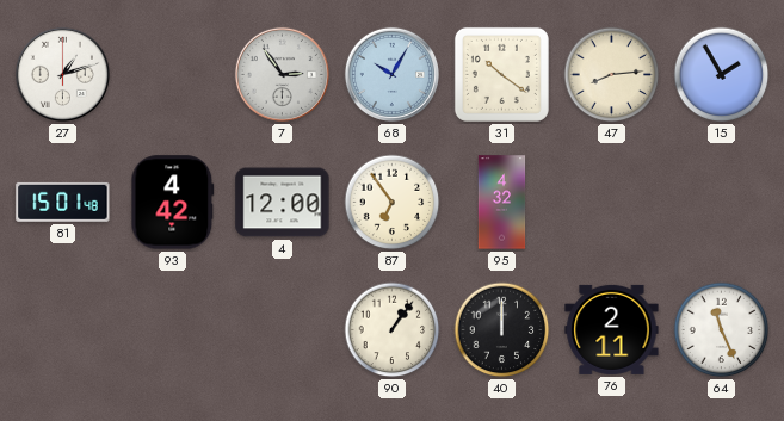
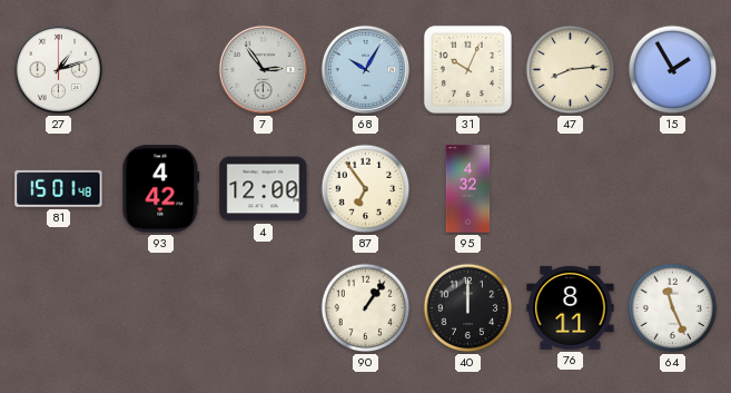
31: 10:21 -> 10:04 (467, 69)
76: 2:11 -> 8:11 (571, 307)
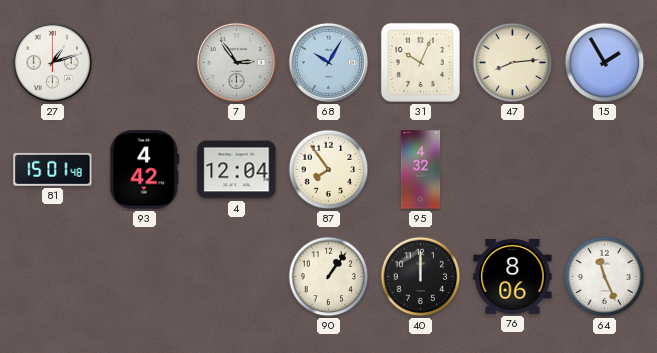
4: 12:00 -> 12:04 (237, 170)
87: 6:54 -> 7:54 (329, 170)
76: 8:11 -> 8:06 (513, 276)
